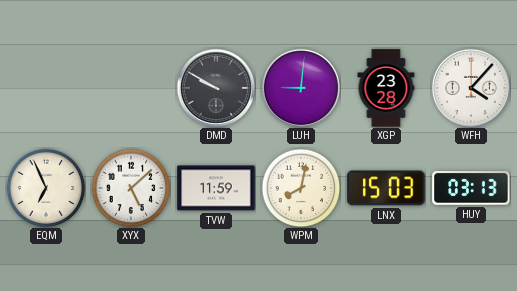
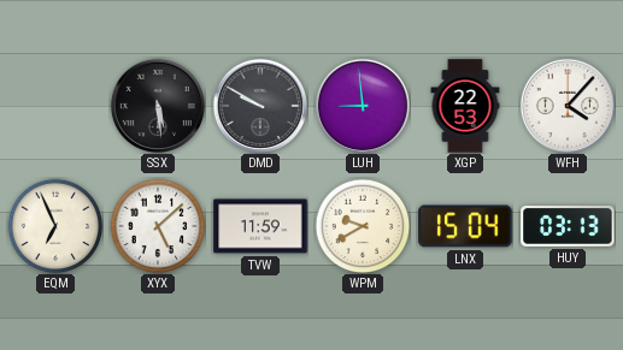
SSX: none -> 5:29 (158, 106)
LUH: 9:01 -> 8:59 (363, 106)
XGP: 23:28 -> 22:53 (465, 106)
WPM: 8:02 -> 9:40 (363, 226)
LNX: 15:03 -> 15:04 (465, 226)
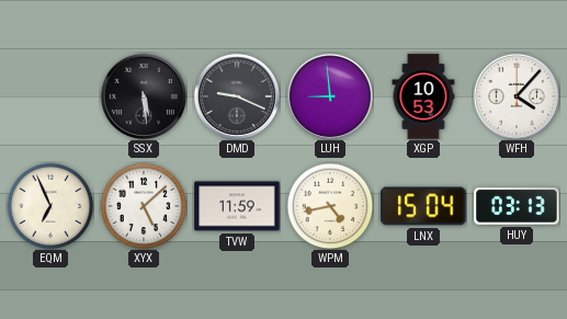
DMD: 9:50 -> 9:19 (237, 96)
XGP: 22:53 -> 10:53 (423, 96)
WPM: 9:40 -> 4:43 (330, 206)
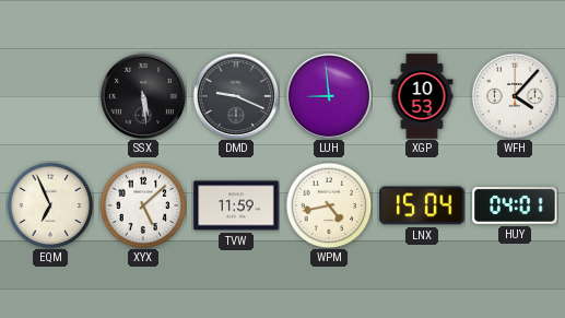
HUY: 03:13 -> 04:01 (515, 205)
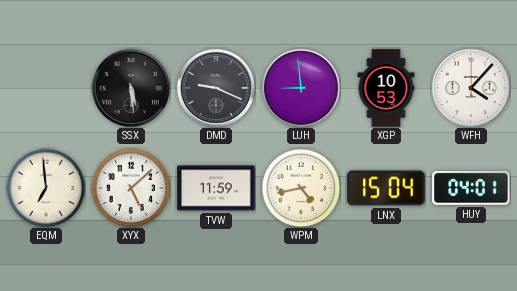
EQM: 6:56 -> 6:59 (46, 188)
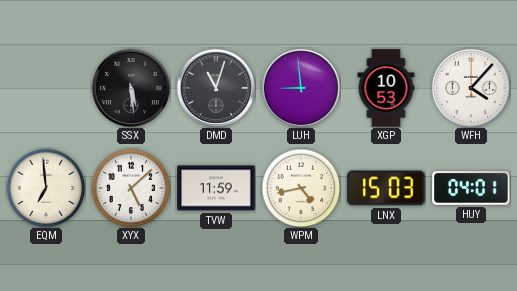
DMD: 9:19 -> 11:03 (216, 88)
LNX: 15:04 -> 15:03 (386, 188)
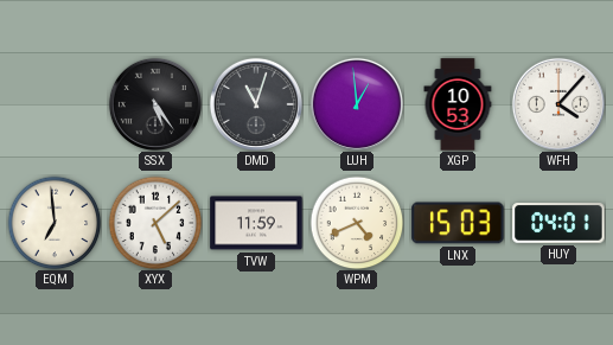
SSX: 5:29 -> 5:24 (155, 104)
LUH: 8:59 -> 12:59 (357, 104)
WPM: 4:43 -> 4:41 (357, 223)
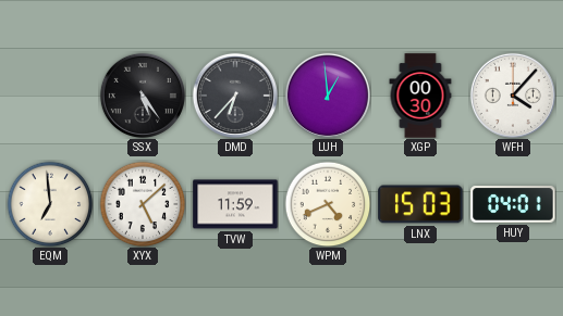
DMD: 11:03 -> 6:37 (235, 96)
XGP: 10:53 -> 00:30 (420, 96)
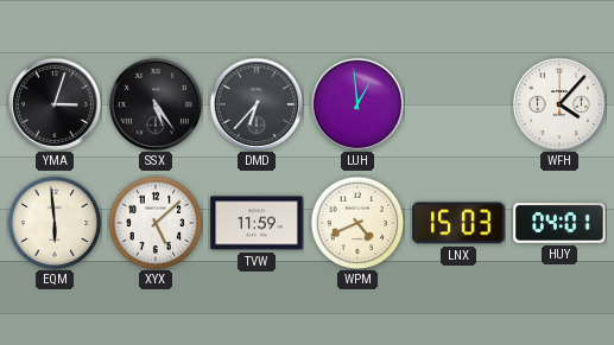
YMA: none -> 3:03 (55, 104)
XGP: 00:30 -> none (420, 96)
EQM: 6:59 -> 5:59 (55, 223)
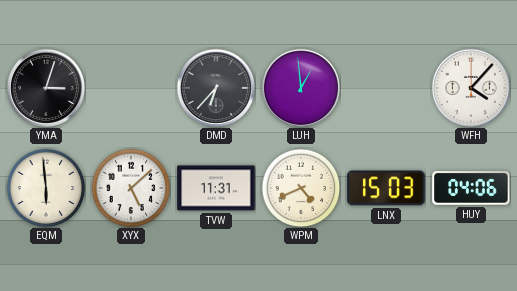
SSX: 5:24 -> none (156, 104)
TVW: 11:59 -> 11:31 (216, 188)
HUY: 04:01 -> 04:06 (471, 188)
